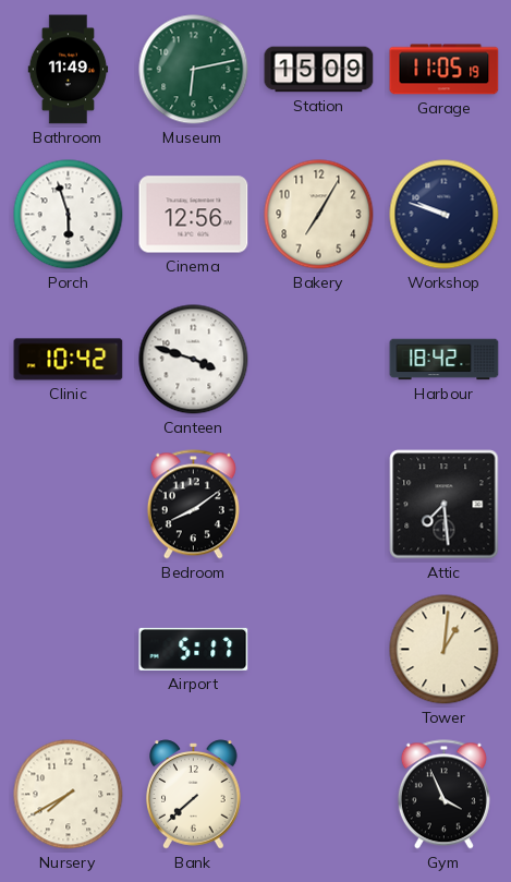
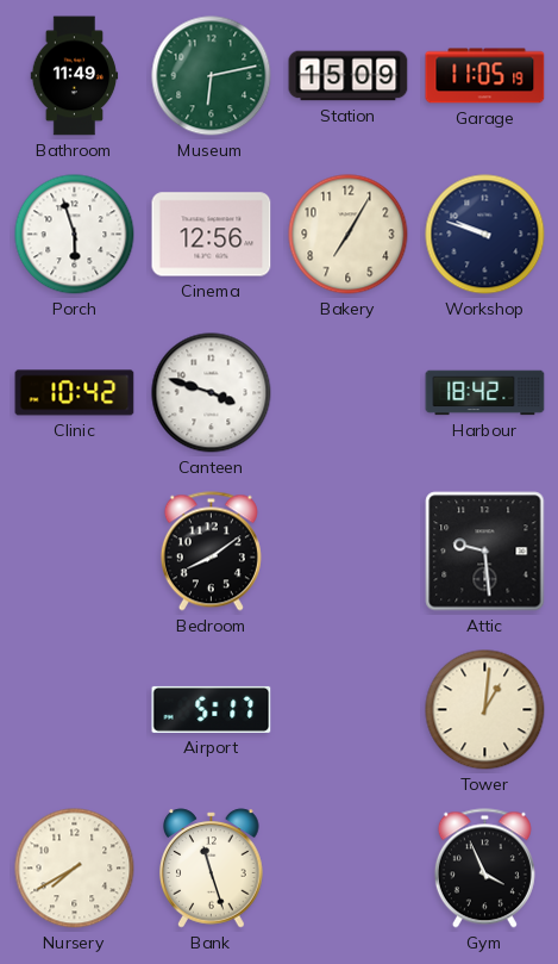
Attic: 7:29 -> 9:29 (485, 552)
Bank: 7:38 -> 11:27 (212, 869)
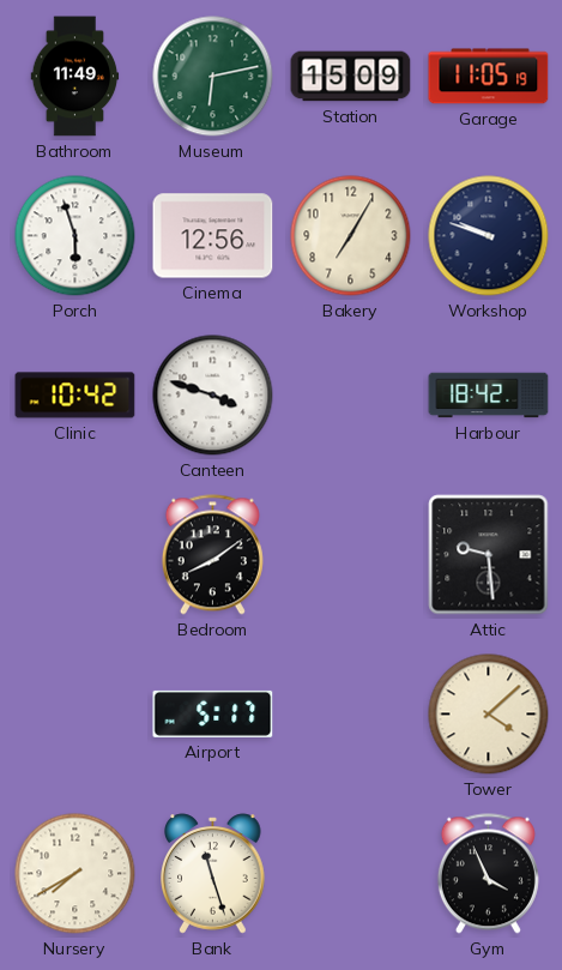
Tower: 1:01 -> 4:08 (489, 715)
